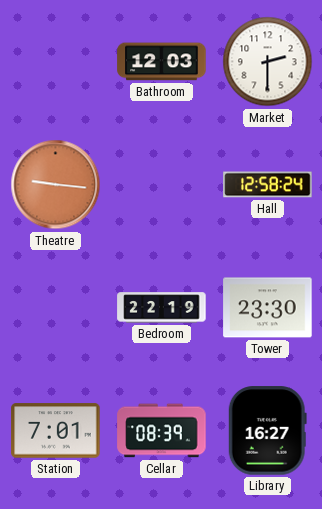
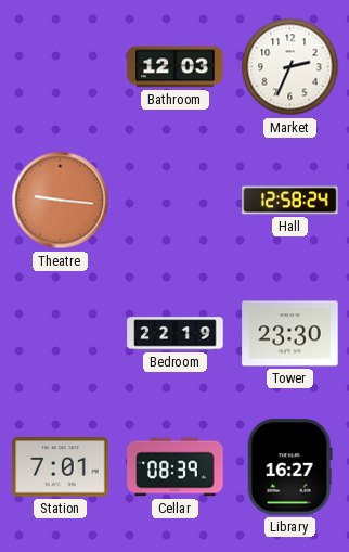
Market: 2:30 -> 2:34 (290, 67)
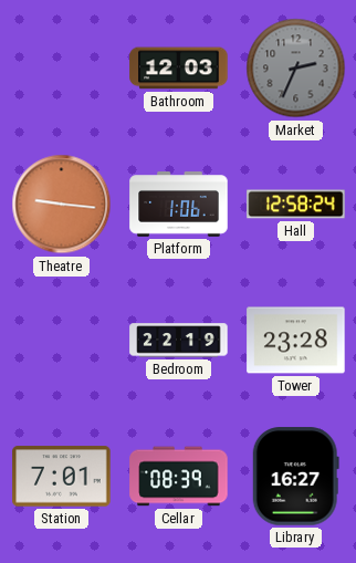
Market dial: white -> grey (296, 69)
Platform: none -> 1:06 (179, 205)
Tower: 23:30 -> 23:28 (296, 341)
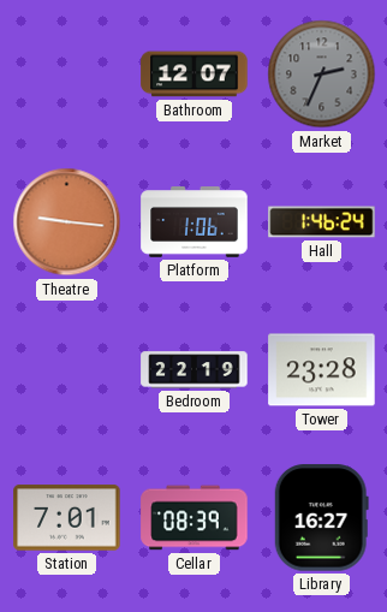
Bathroom: 12:03 -> 12:07 (195, 75)
Hall: 12:58 -> 1:46 (322, 222)
